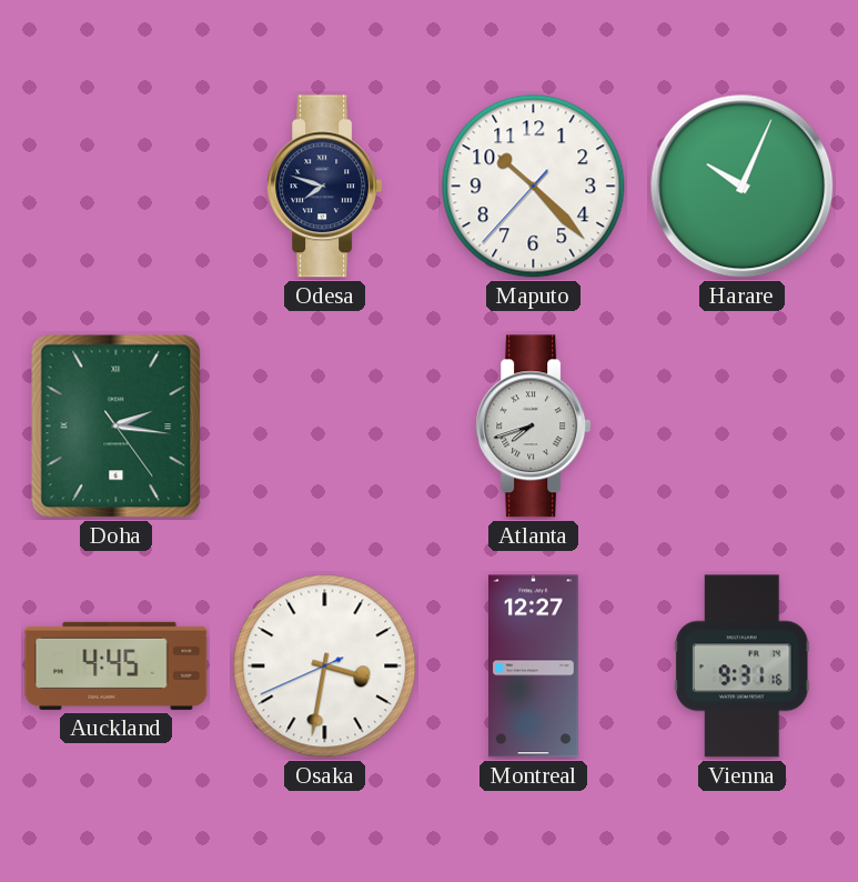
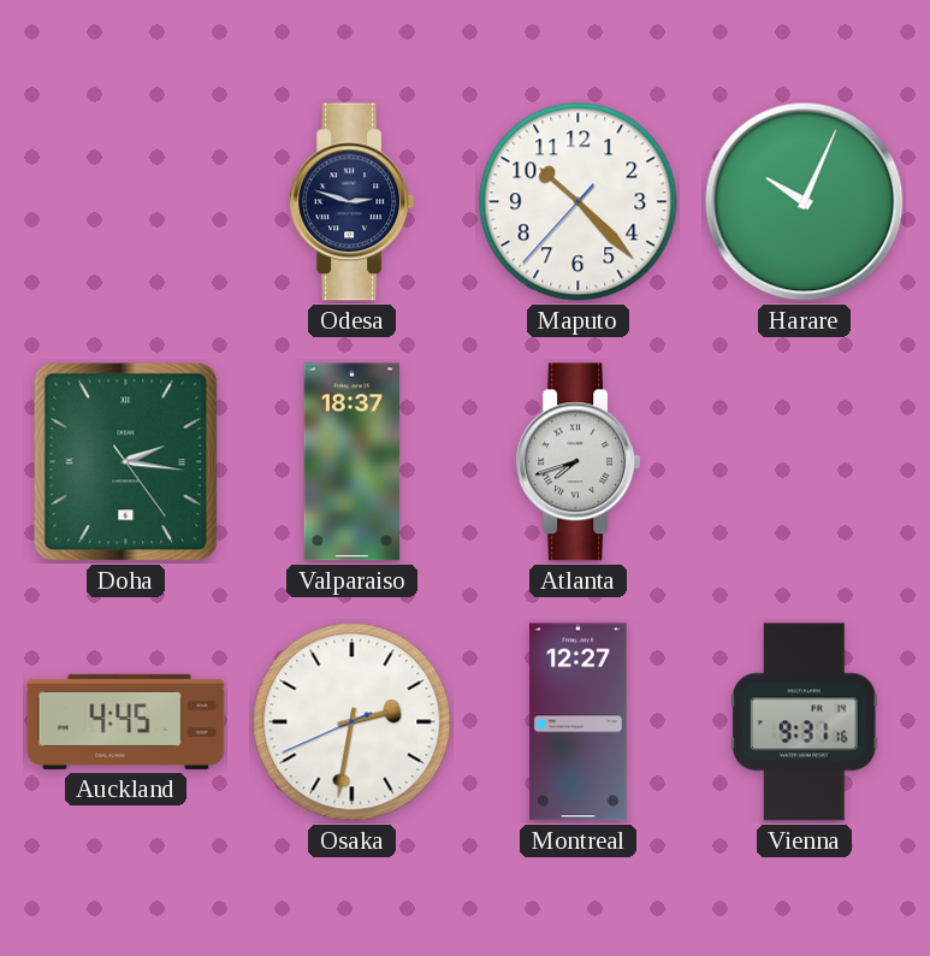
Odesa: 7:48 -> 2:48 (353, 202)
Valparaiso: none -> 18:37 (353, 462)
Osaka: 3:31 -> 2:31 (353, 722)
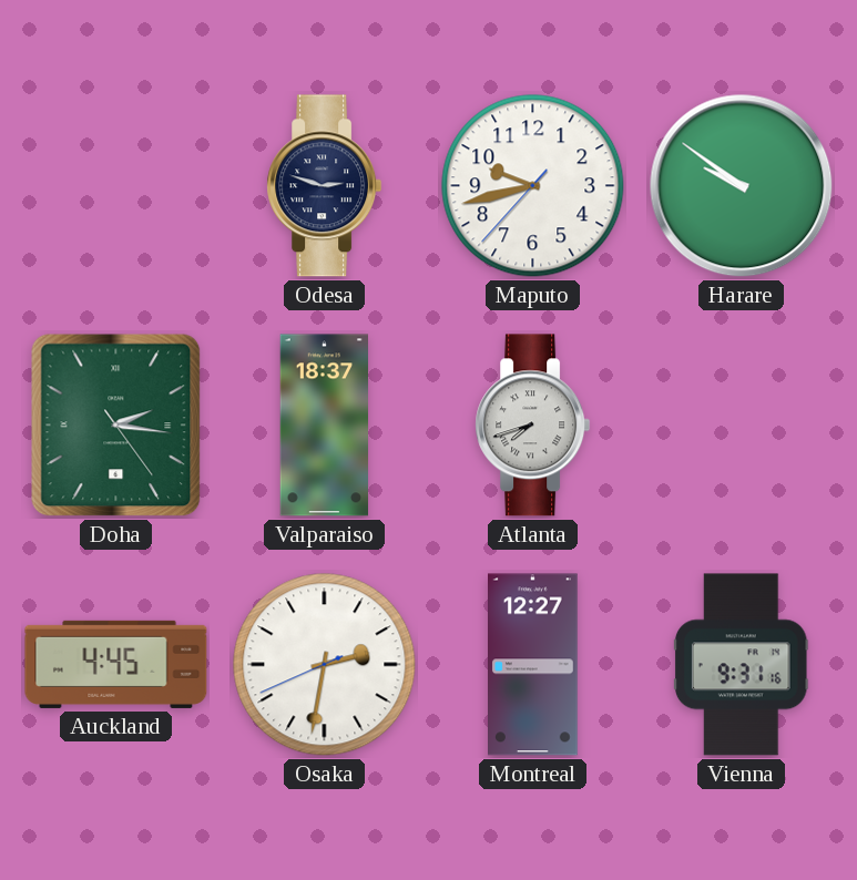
Maputo: 10:22 -> 9:42 (533, 186)
Harare: 10:04 -> 9:51 (742, 186)
